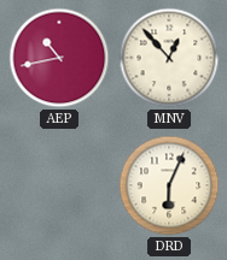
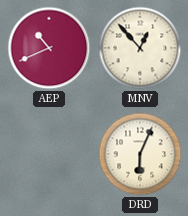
AEP: 10:43 -> 10:41 (49, 48)
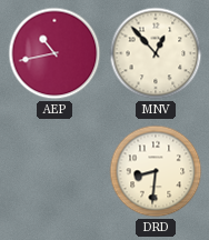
AEP: 10:41 -> 10:43 (54, 53)
DRD: 6:04 -> 8:31 (156, 171)
